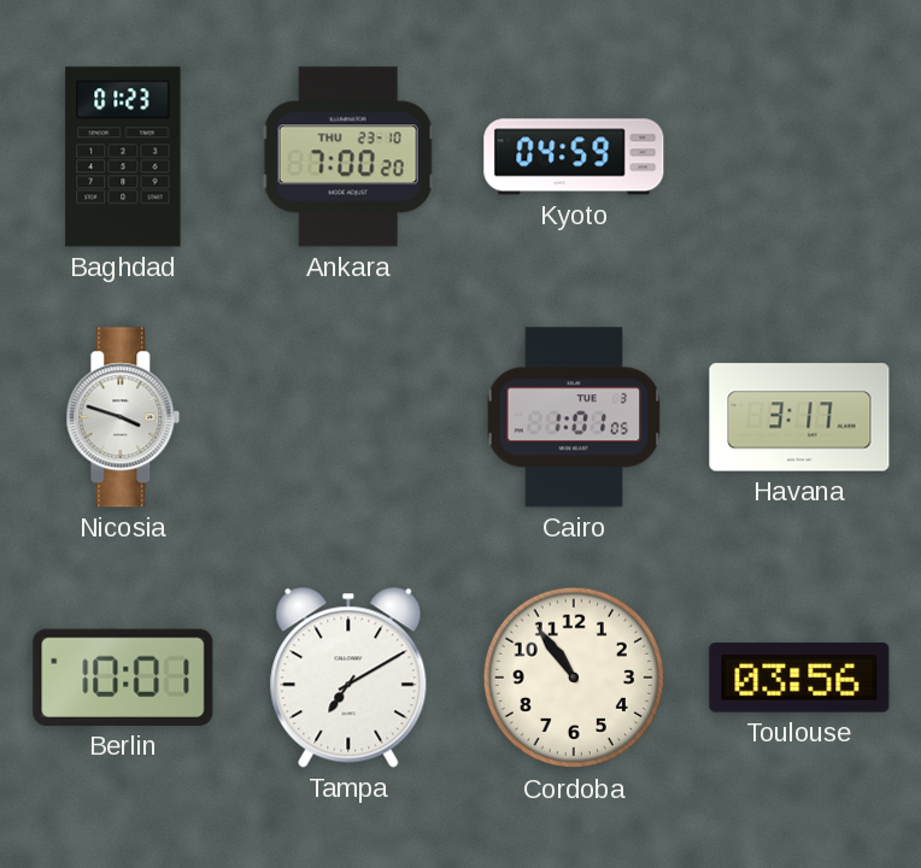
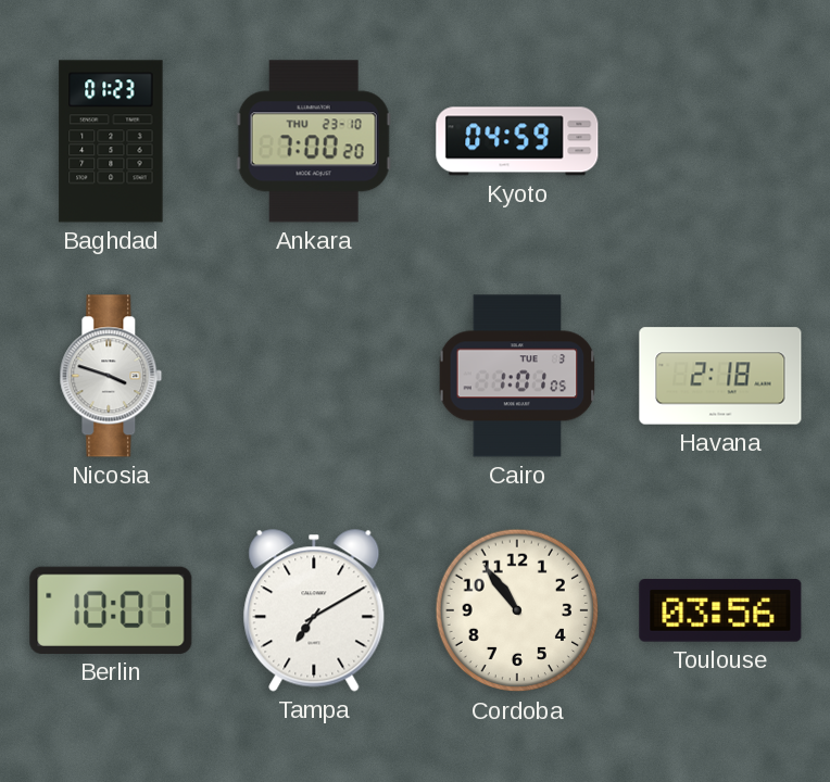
Havana: 3:17 -> 2:18 (720, 376)
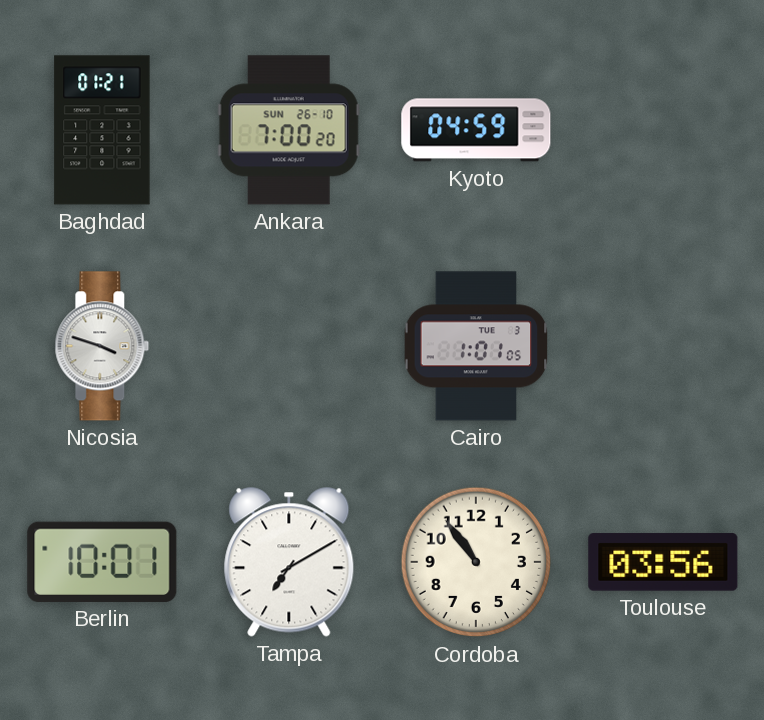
Baghdad: 01:23 -> 01:21 (102, 130)
Ankara date: THU 23-10 -> SUN 26-10 (289, 130)
Havana: 2:18 -> none (720, 376)
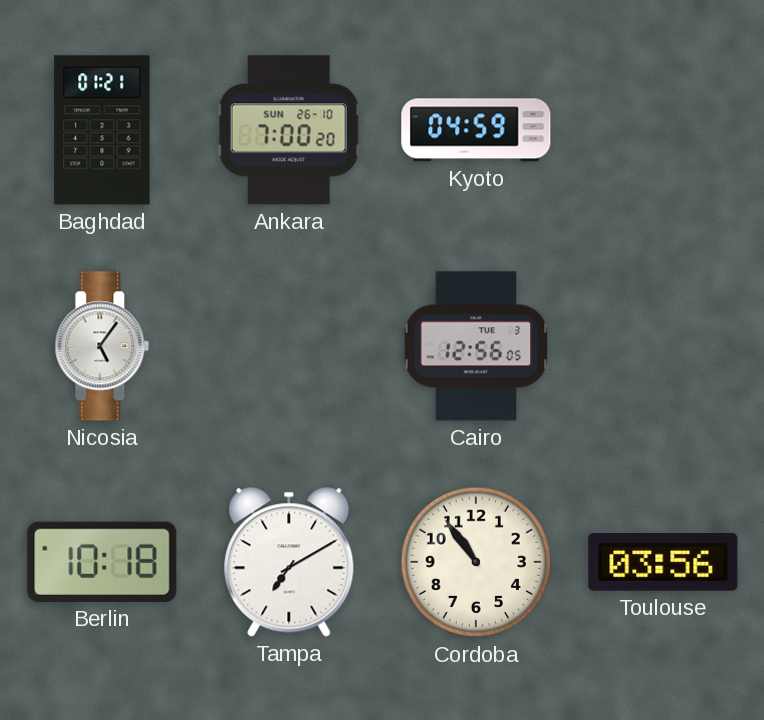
Nicosia: 3:48 -> 5:06 (102, 346)
Cairo: 1:01 -> 12:56 (476, 346)
Berlin: 10:01 -> 10:18 (102, 562)
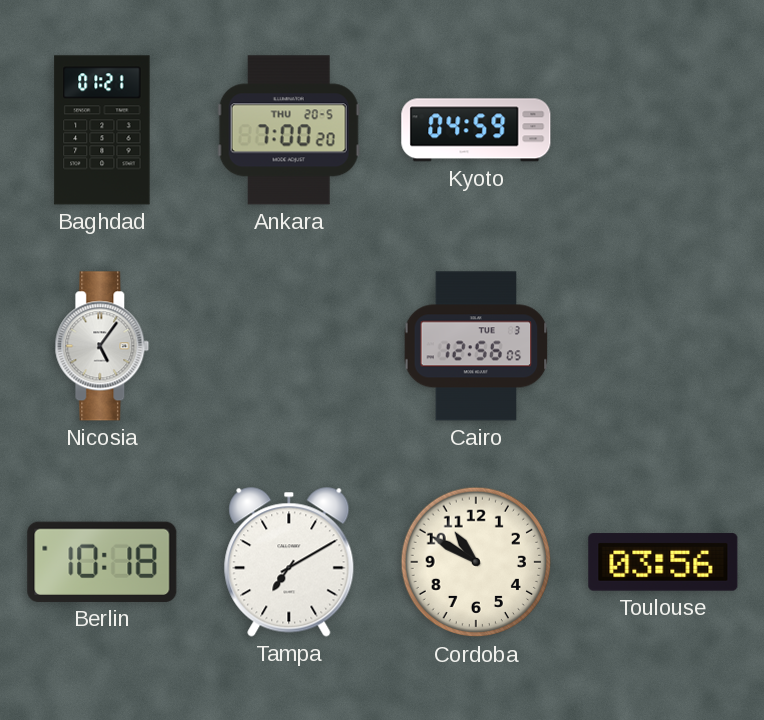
Ankara date: SUN 26-10 -> THU 20-5 (289, 130)
Cordoba: 10:54 -> 10:50 (476, 562)
